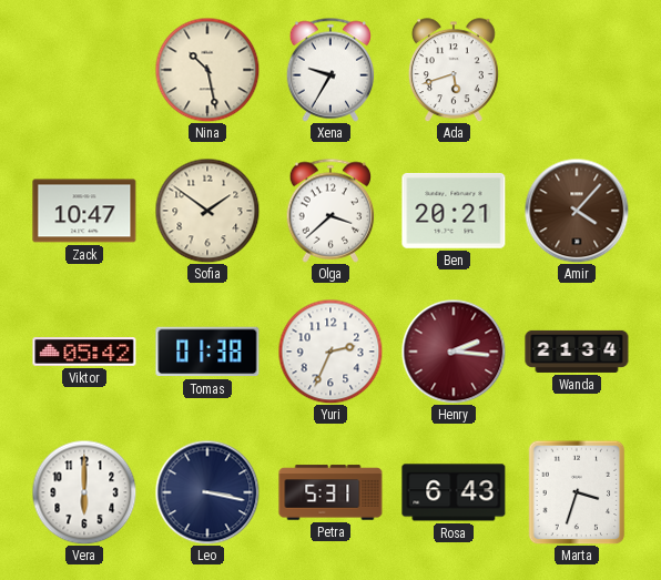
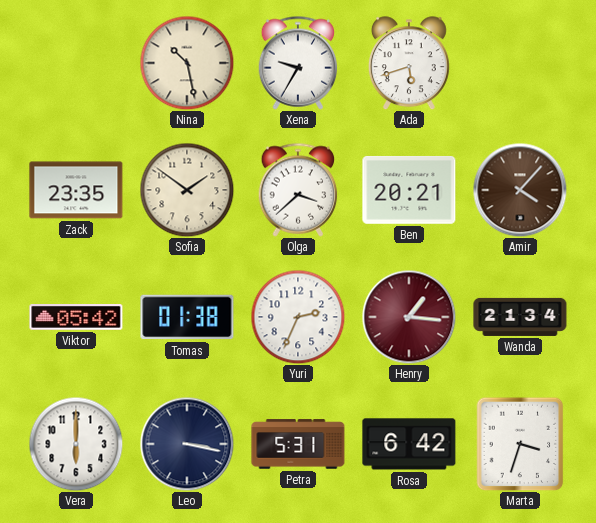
Zack: 10:47 -> 23:35 (76, 190)
Henry: 2:16 -> 1:16 (409, 317)
Rosa: 6:43 -> 6:42 (409, 444)
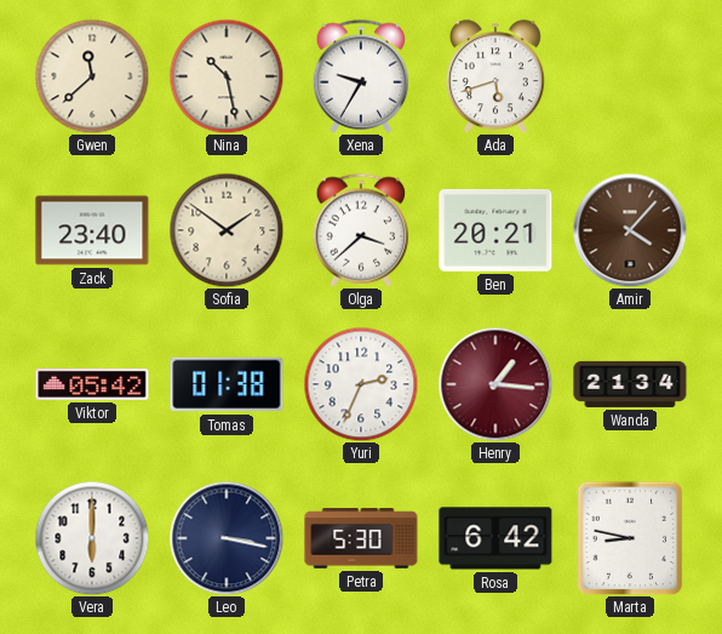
Gwen: none -> 11:38 (92, 76)
Zack: 23:35 -> 23:40 (92, 230)
Petra: 5:31 -> 5:30 (361, 538)
Marta: 3:33 -> 8:47 (630, 538)
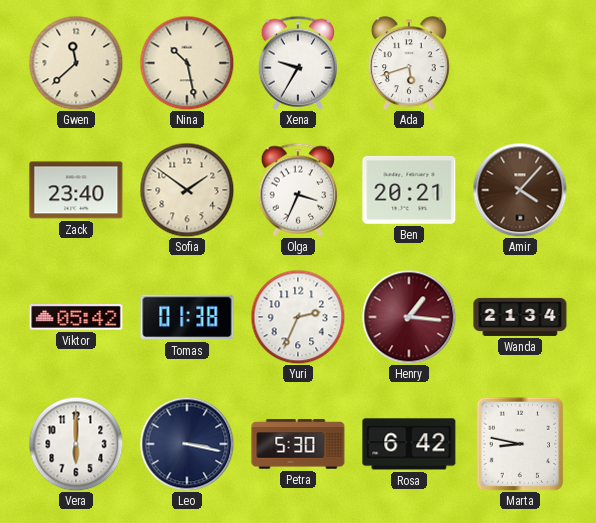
Olga: 3:38 -> 3:34 (298, 190)
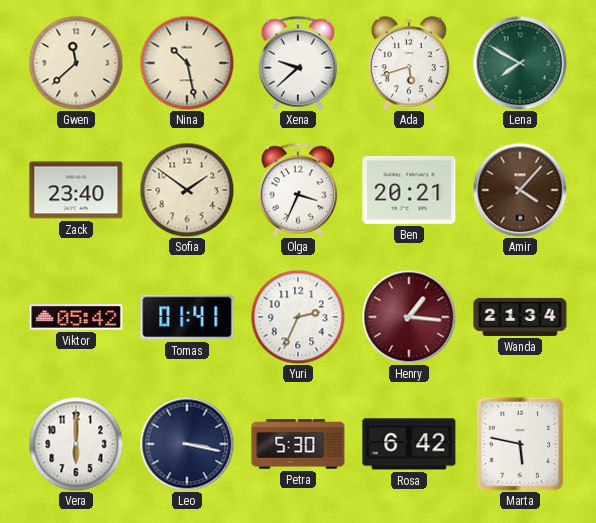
Xena: 9:35 -> 9:38 (298, 63)
Lena: none -> 7:50 (520, 63)
Tomas: 01:38 -> 01:41 (187, 317)
Marta: 8:47 -> 5:47 (520, 444)
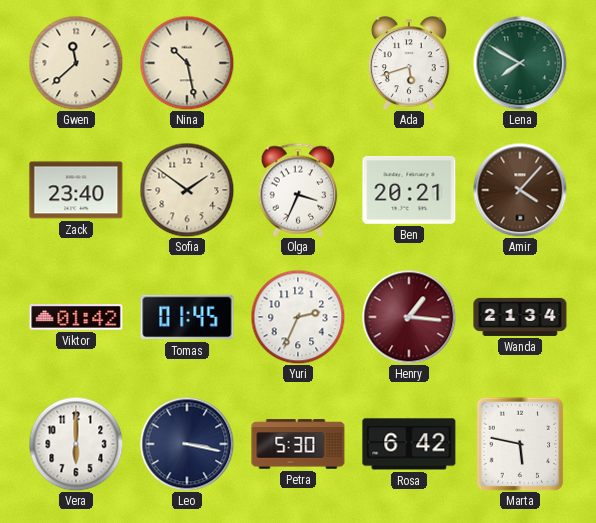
Xena: 9:38 -> none (298, 63)
Viktor: 05:42 -> 01:42 (76, 318)
Tomas: 01:41 -> 01:45 (187, 317)
